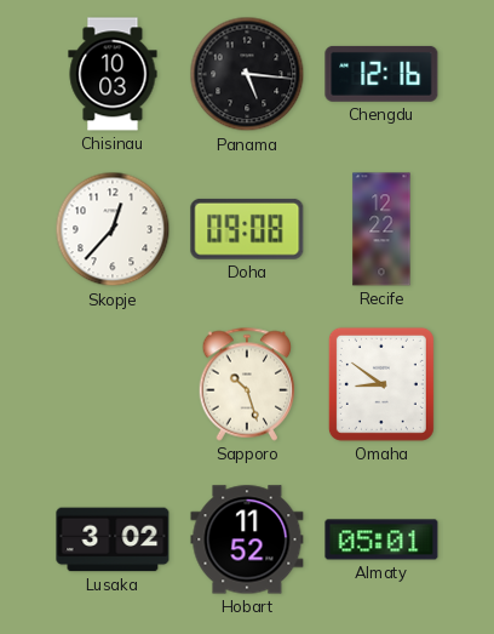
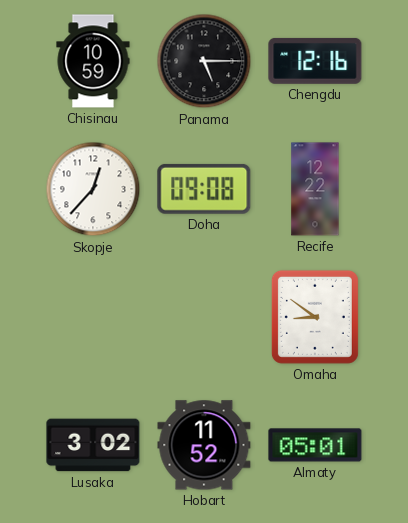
Chisinau: 10:03 -> 10:59 (93, 61)
Panama: 5:16 -> 5:15 (204, 61)
Sapporo: 10:27 -> none (247, 384)
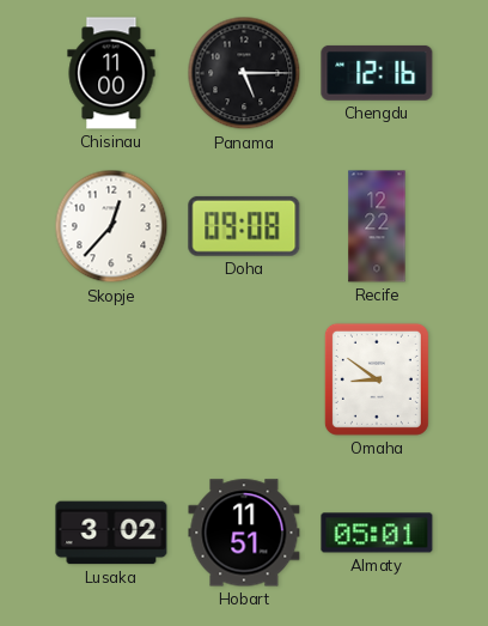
Chisinau: 10:59 -> 11:00 (111, 73)
Hobart: 11:52 -> 11:51 (244, 533)
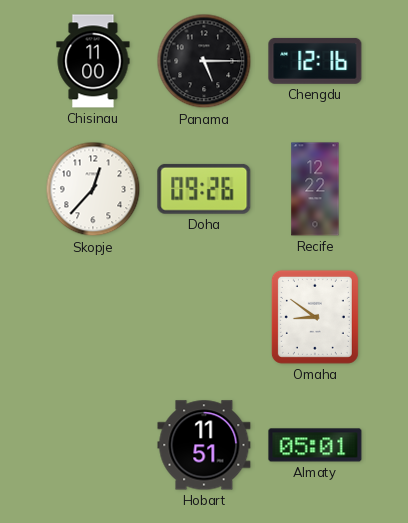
Doha: 09:08 -> 09:26 (204, 189)
Lusaka: 3:02 -> none (111, 533)
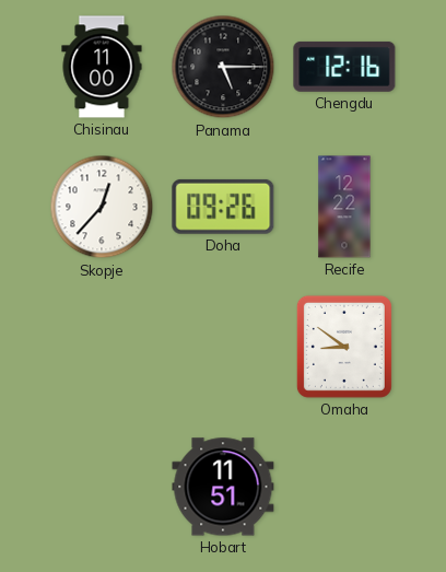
Almaty: 05:01 -> none (315, 445)
